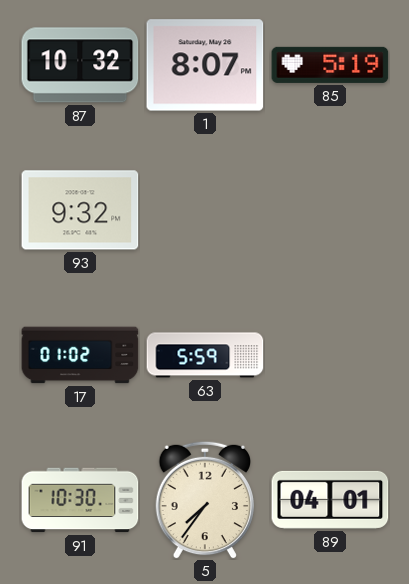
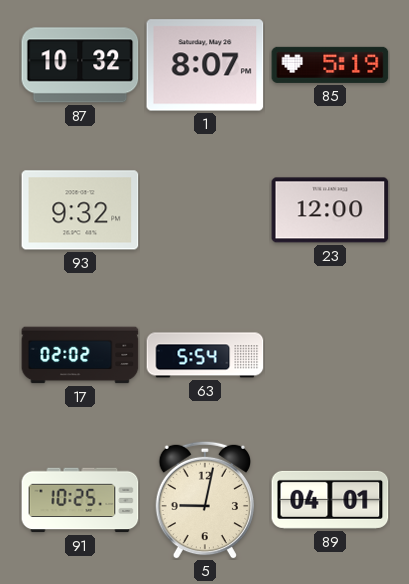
23: none -> 12:00 (330, 210)
17: 01:02 -> 02:02 (80, 355)
63: 5:59 -> 5:54 (205, 355)
91: 10:30 -> 10:25 (80, 500)
5: 7:36 -> 9:02 (204, 500)
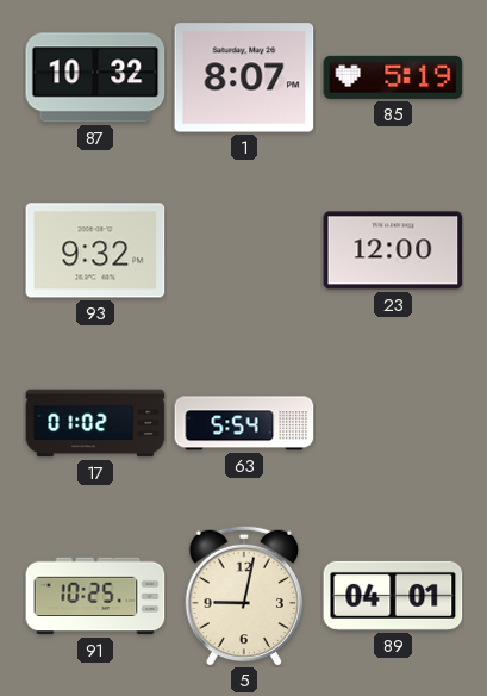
17: 02:02 -> 01:02 (95, 423)
